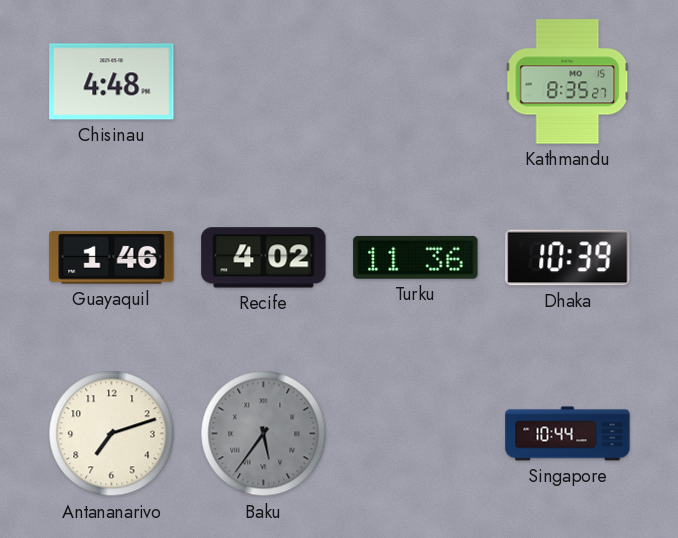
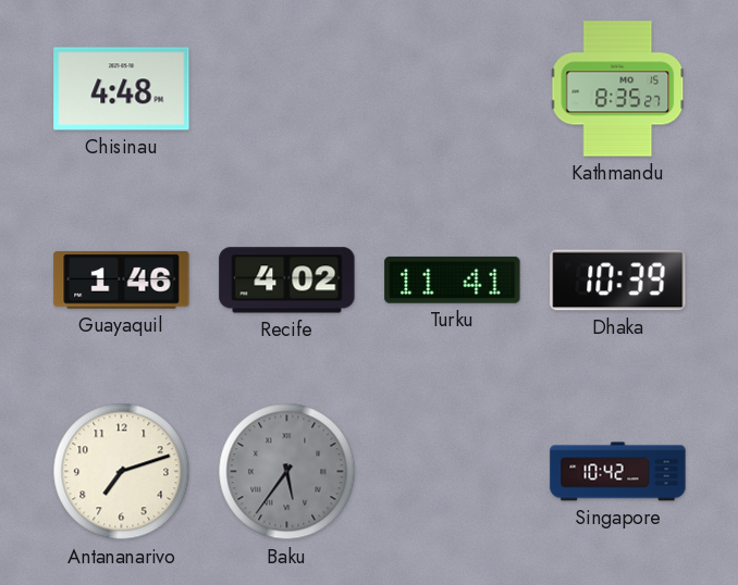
Turku: 11:36 -> 11:41 (453, 279)
Singapore: 10:44 -> 10:42 (618, 472)
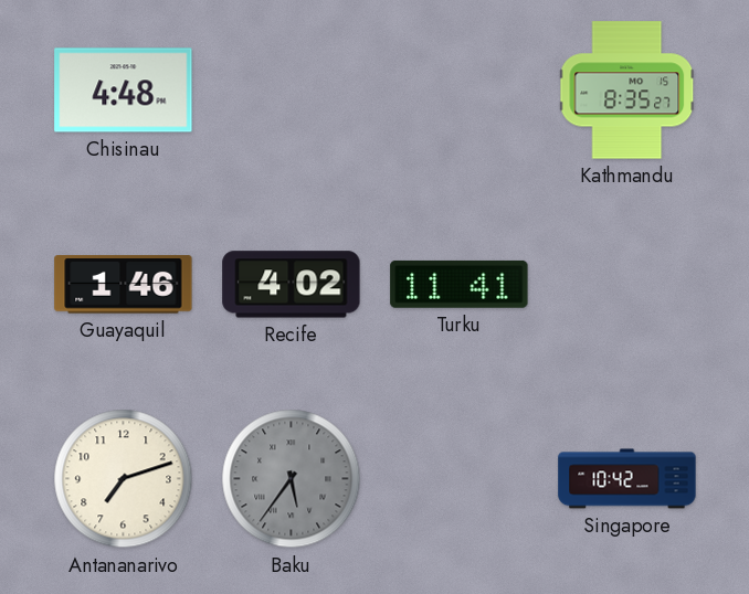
Dhaka: 10:39 -> none (618, 281)
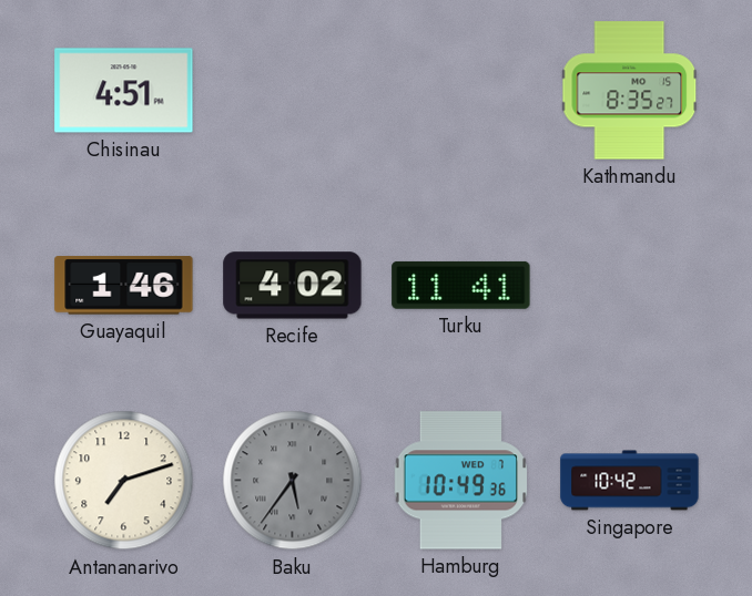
Chisinau: 4:48 -> 4:51 (124, 91)
Hamburg: none -> 10:49 (461, 481)
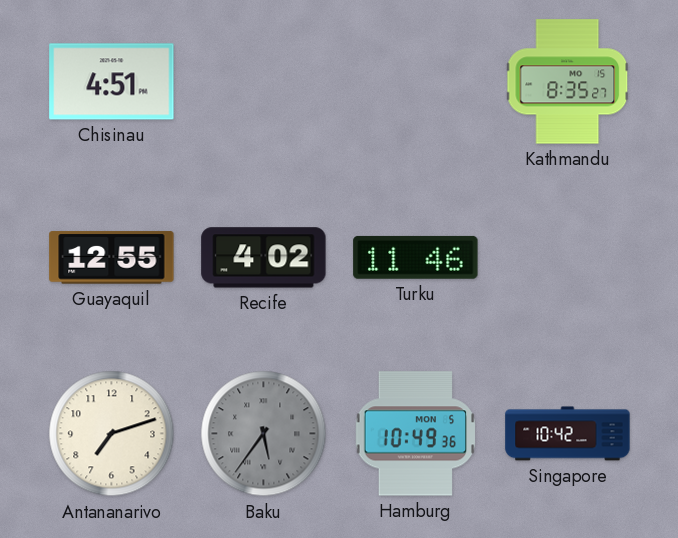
Guayaquil: 1:46 -> 12:55 (112, 258)
Turku: 11:41 -> 11:46 (416, 257)
Hamburg date: WED 7 -> MON 5 (416, 434)
